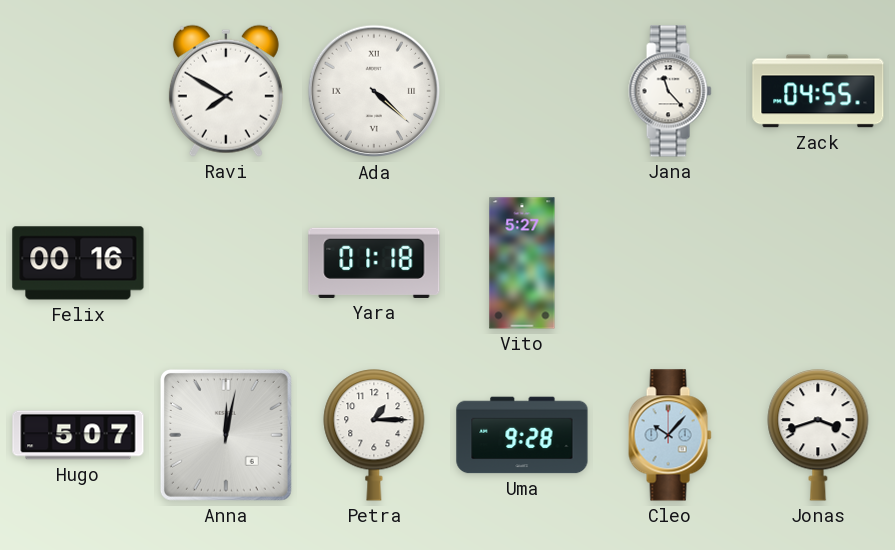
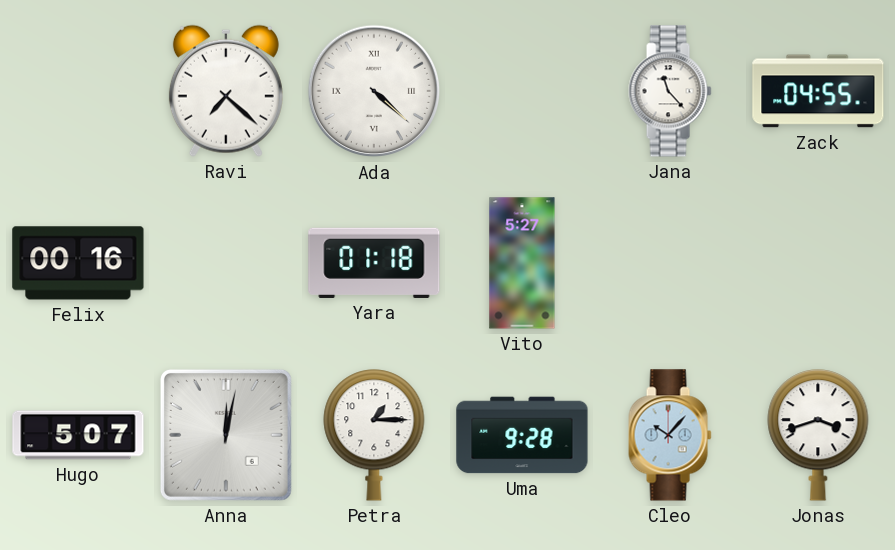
Ravi: 7:50 -> 7:22 (226, 91)
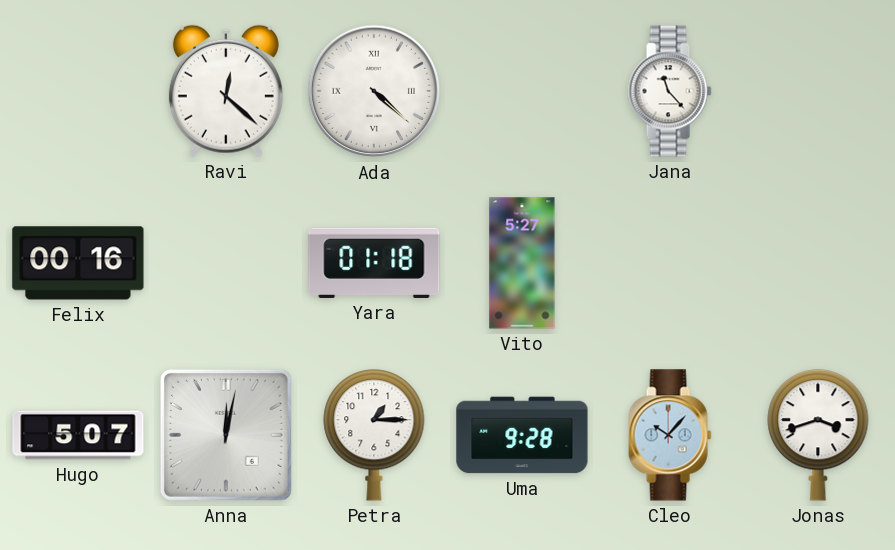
Ravi: 7:22 -> 12:22 (226, 91)
Zack: 04:55 -> none (818, 91)
